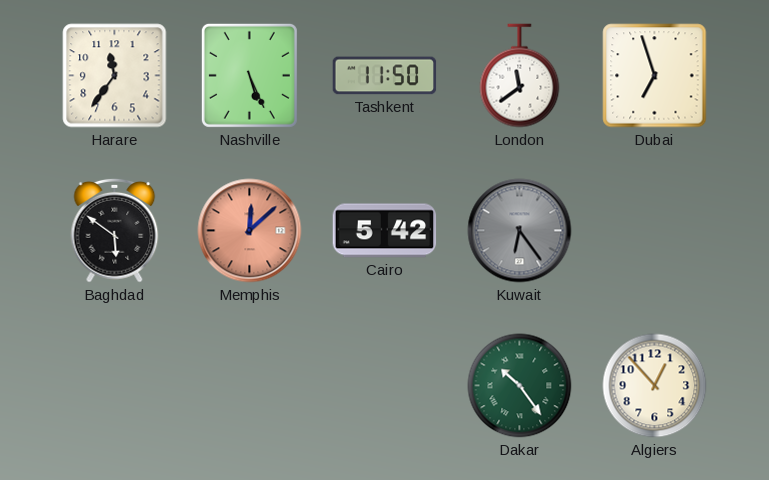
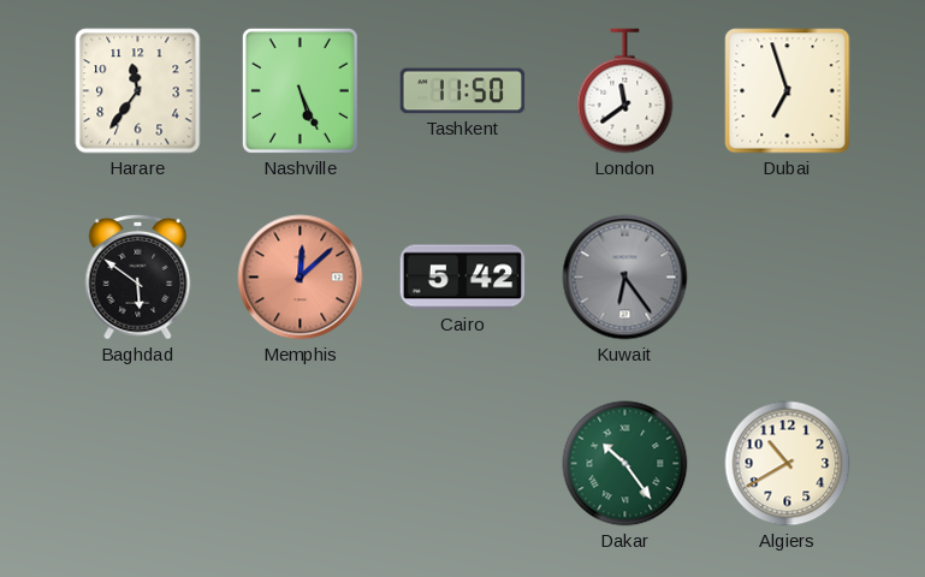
Algiers: 12:53 -> 10:40 (788, 464)
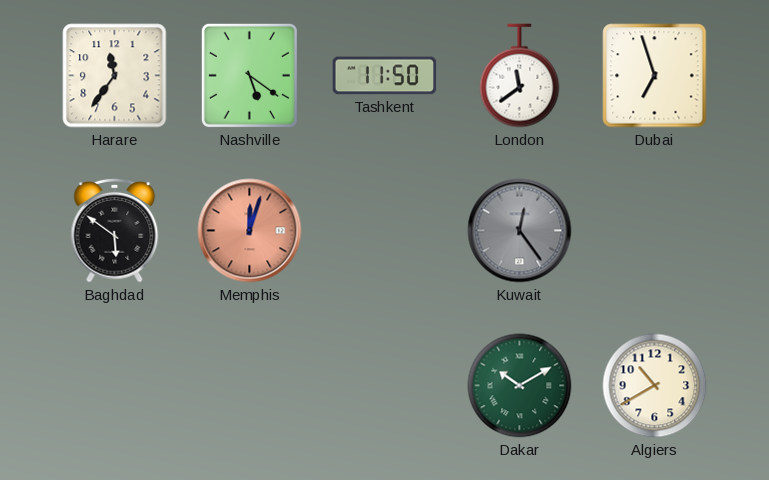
Nashville: 5:26 -> 5:21 (249, 75)
Memphis: 12:08 -> 12:03 (250, 231)
Cairo: 5:42 -> none (463, 278)
Kuwait: 6:24 -> 12:24 (520, 231)
Dakar: 10:24 -> 10:10 (520, 386)
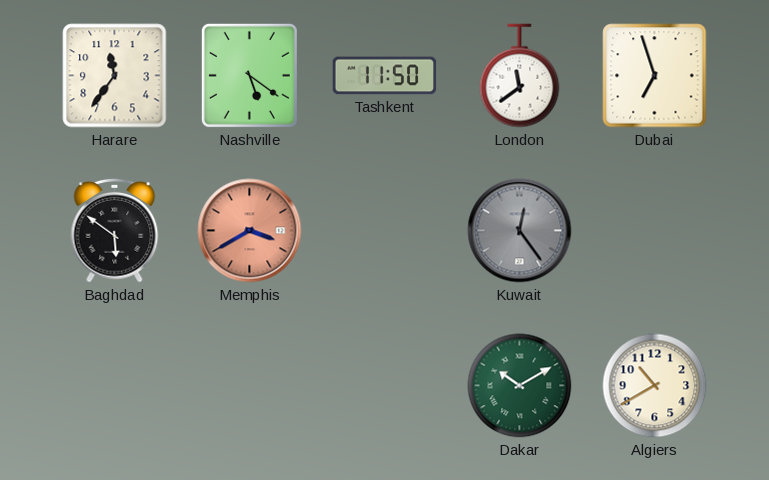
Memphis: 12:03 -> 3:40 (250, 231)
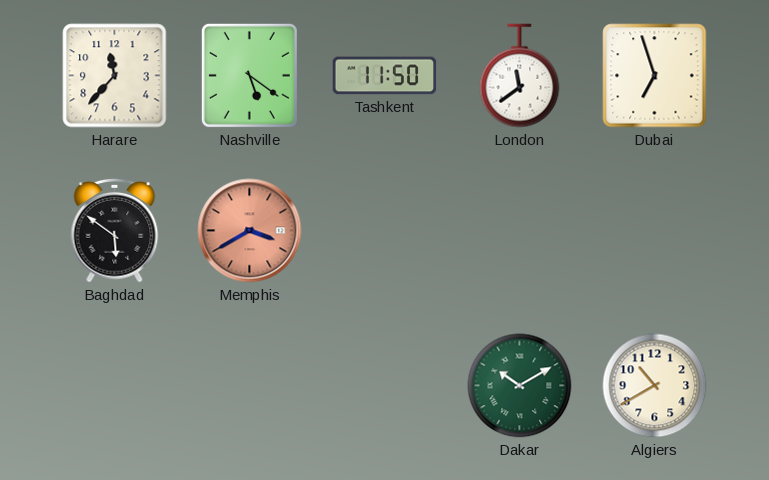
Harare: 11:36 -> 11:37 (115, 76)
Kuwait: 12:24 -> none (520, 231)
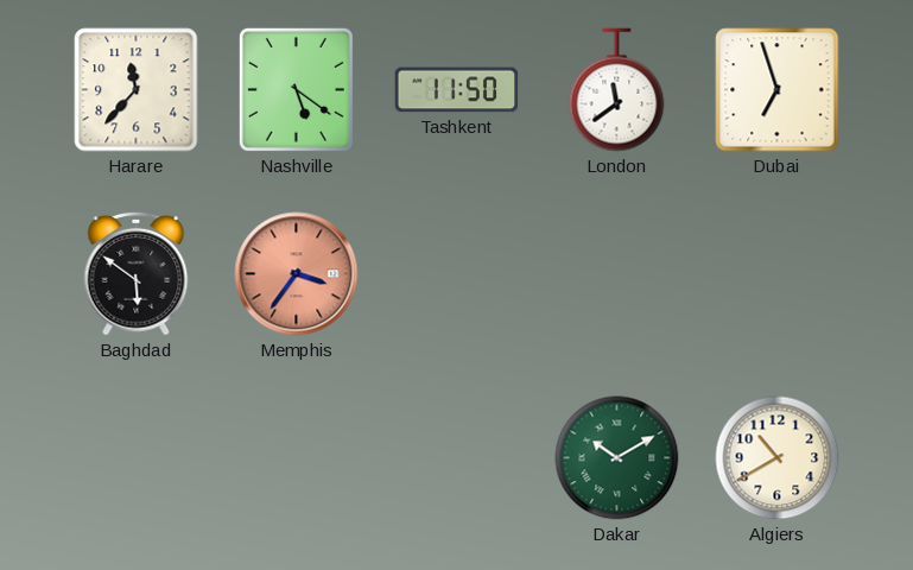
Memphis: 3:40 -> 3:36 (297, 274)
